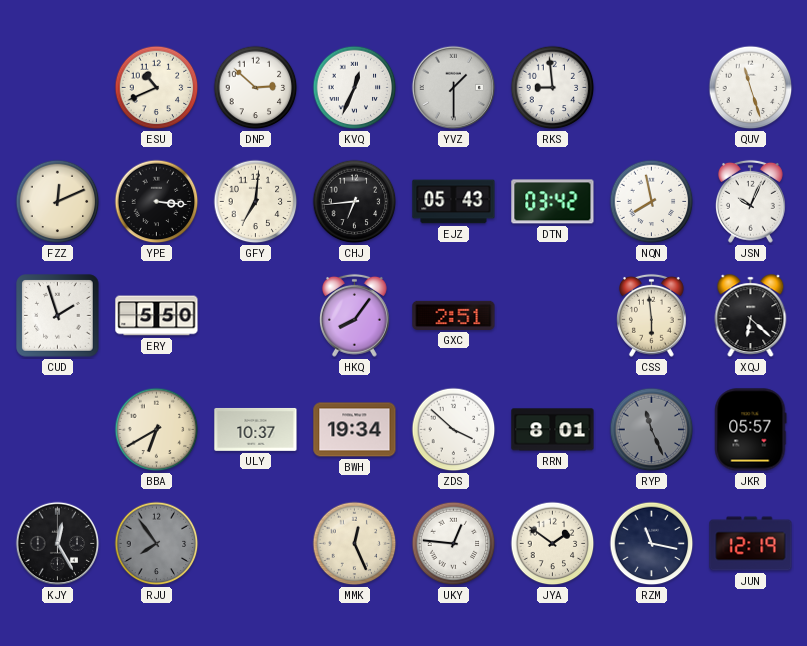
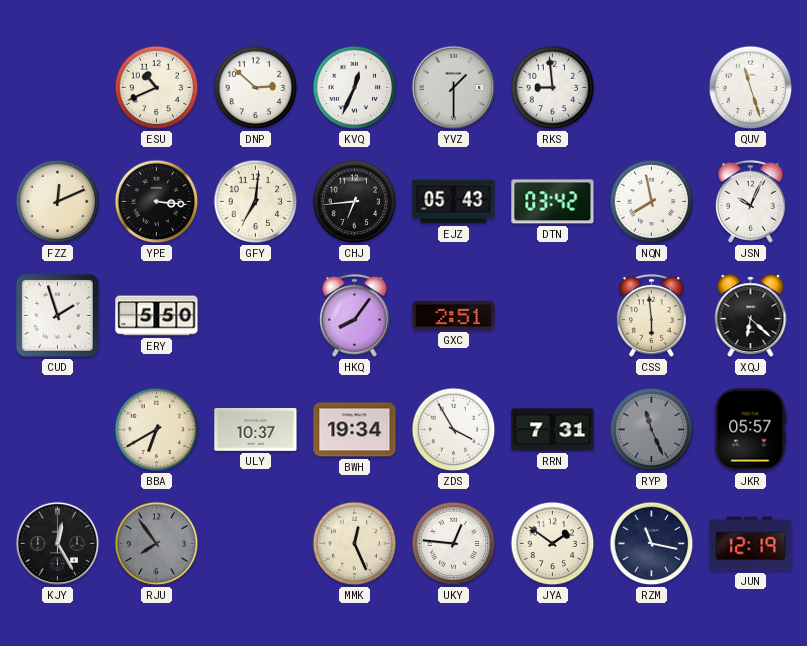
ZDS: 3:52 -> 3:55 (454, 430)
RRN: 8:01 -> 7:31 (553, 430)
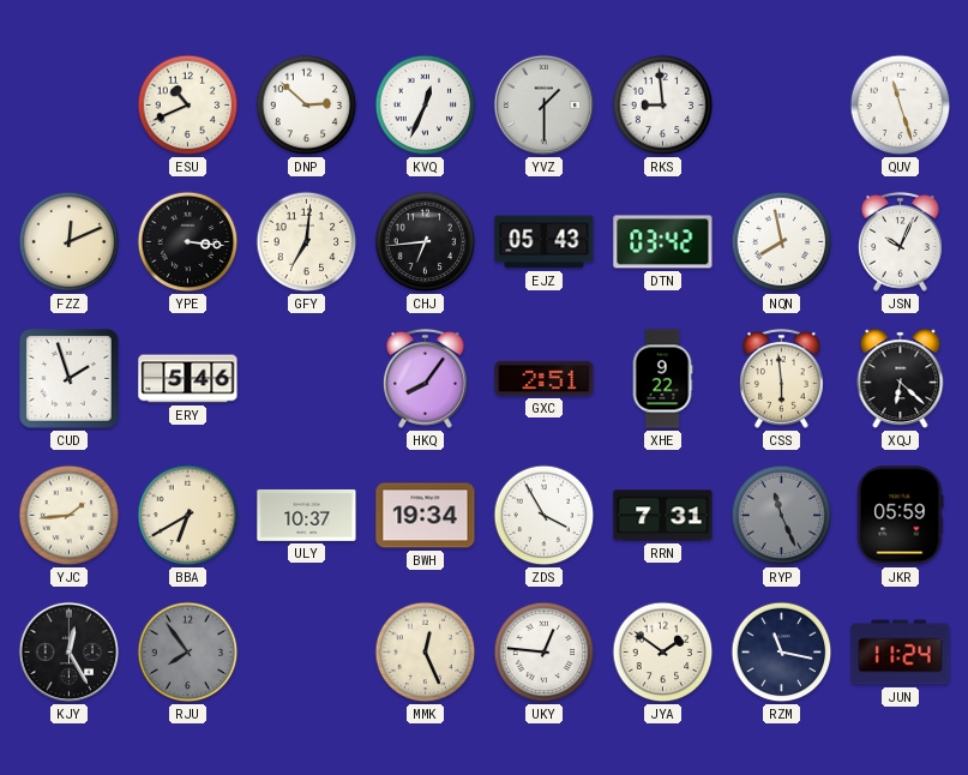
ERY: 5:50 -> 5:46 (188, 379)
XHE: none -> 9:22 (662, 379)
YJC: none -> 1:44 (70, 516)
JKR: 05:57 -> 05:59 (901, 516)
JUN: 12:19 -> 11:24 (901, 653)
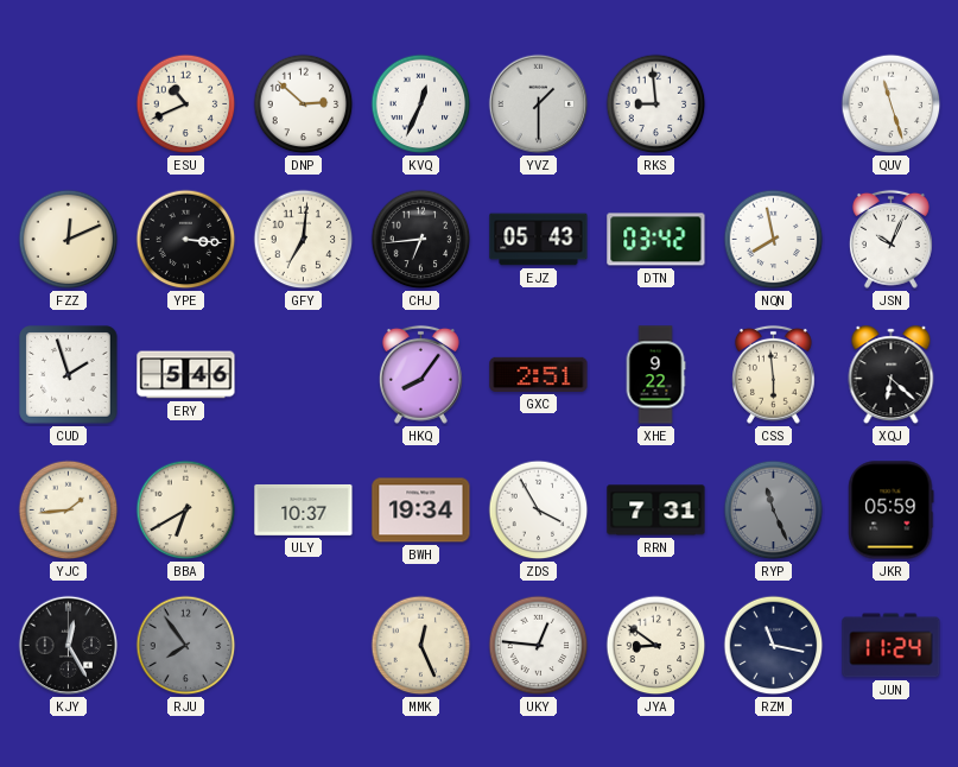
JYA: 1:51 -> 8:51 (656, 646)
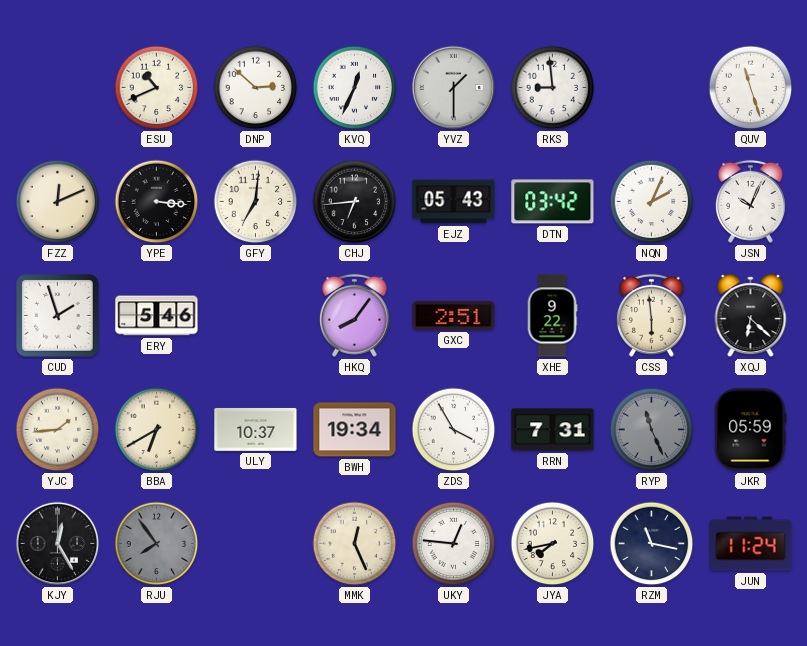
NQN: 7:58 -> 2:04 (652, 202)
JYA: 8:51 -> 7:43 (553, 544)
